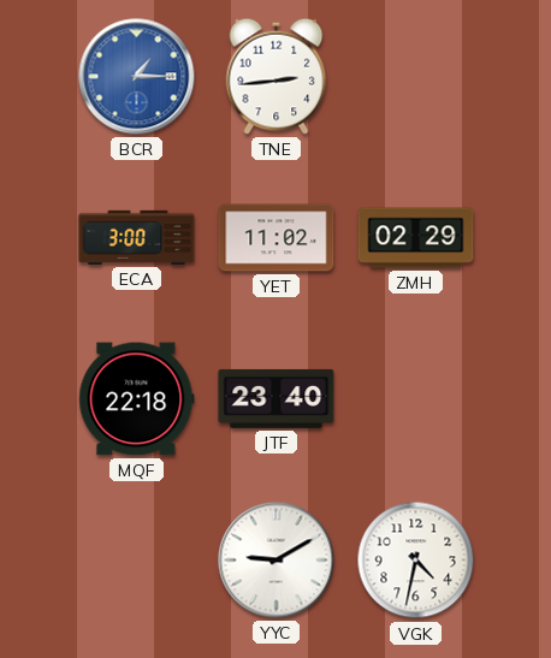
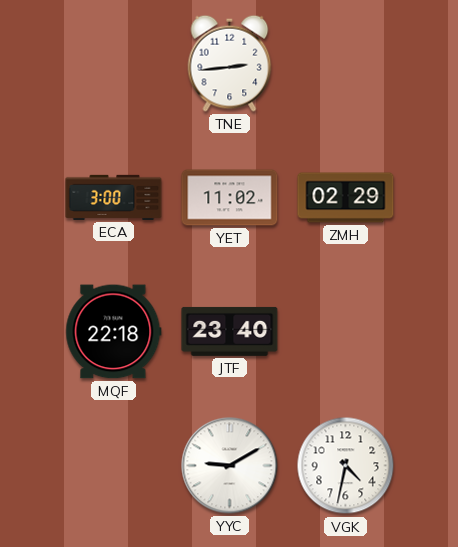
BCR: 1:15 -> none (137, 77)
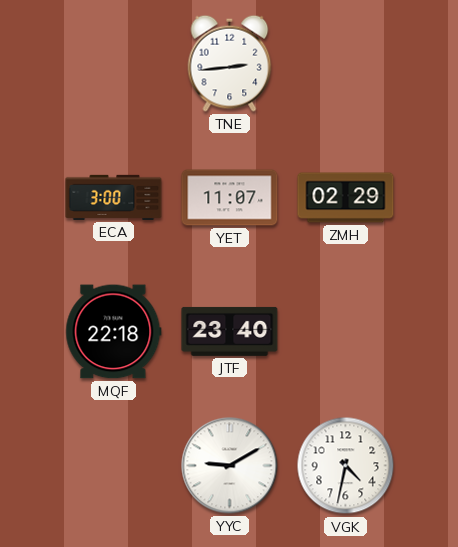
YET: 11:02 -> 11:07 (230, 198)
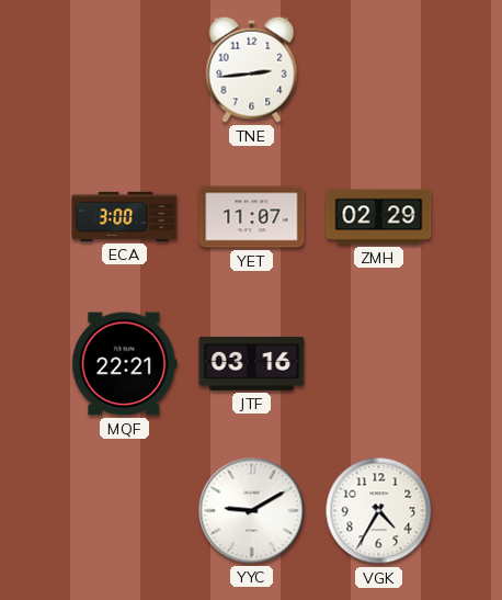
MQF: 22:18 -> 22:21 (125, 364)
JTF: 23:40 -> 03:16 (252, 363)
VGK: 4:32 -> 4:35 (379, 511)
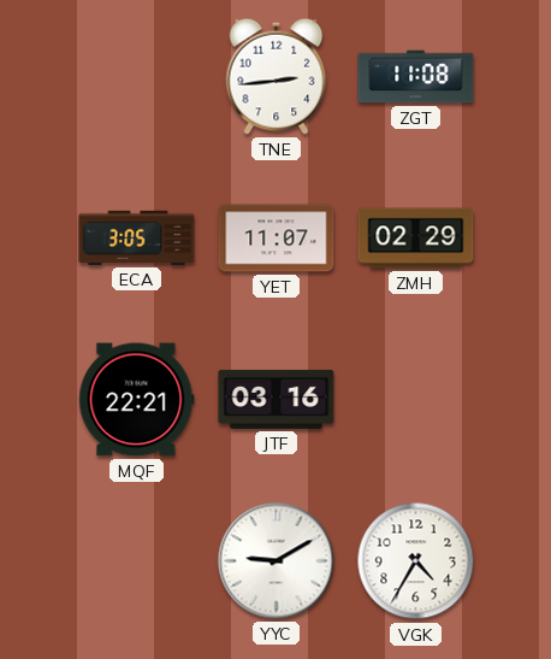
ZGT: none -> 11:08 (416, 77)
ECA: 3:00 -> 3:05 (137, 237)
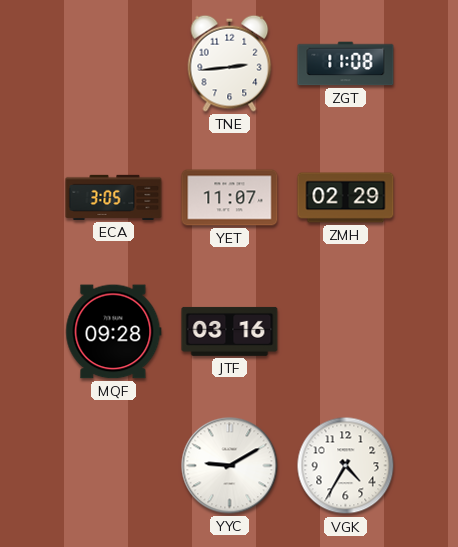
MQF: 22:21 -> 09:28 (114, 332)
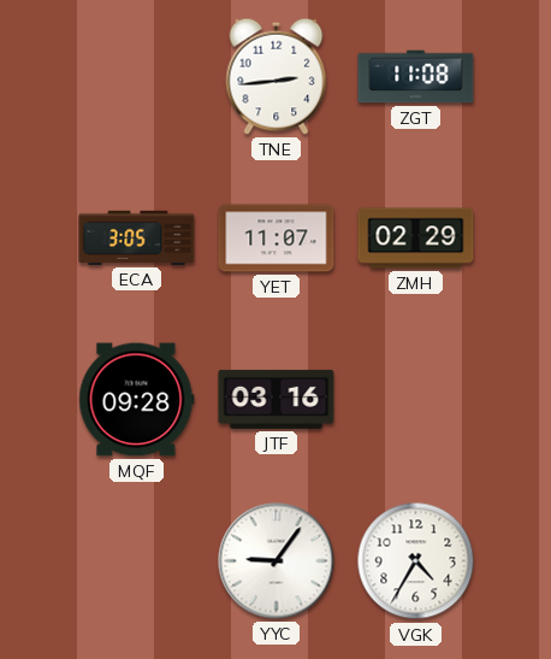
YYC: 9:10 -> 9:06 (277, 561)
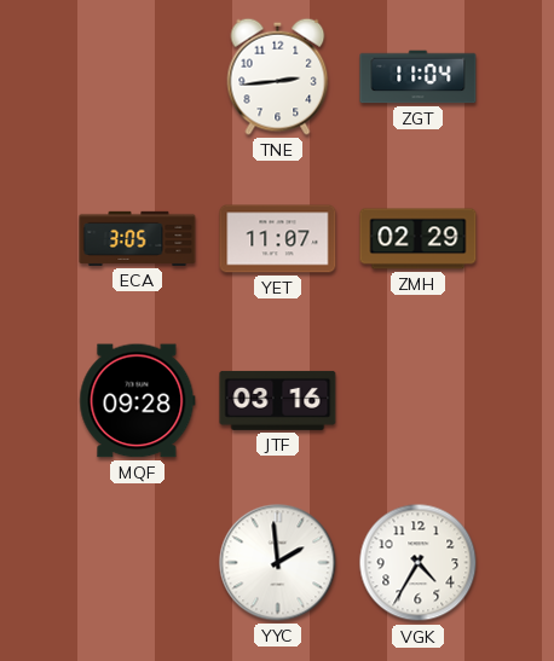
ZGT: 11:08 -> 11:04 (419, 77)
YYC: 9:06 -> 1:59 (278, 563)
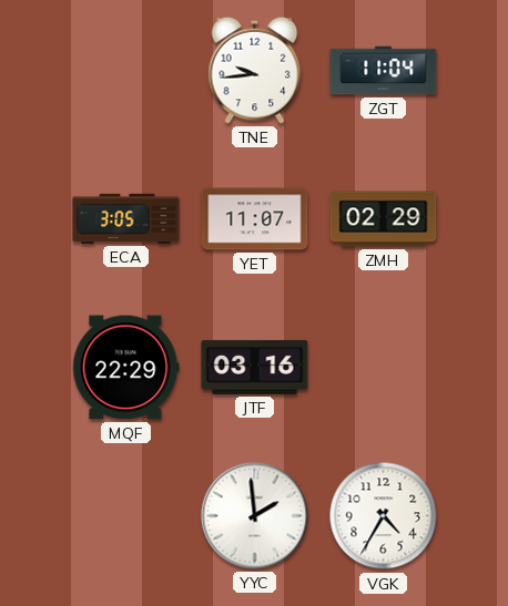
TNE: 2:44 -> 9:44 (255, 70)
MQF: 09:28 -> 22:29 (126, 368)
